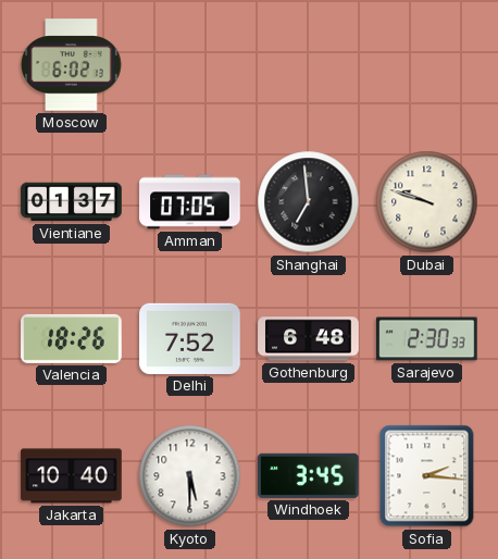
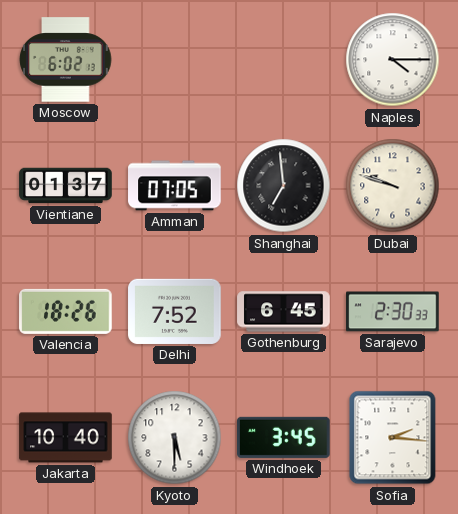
Naples: none -> 4:15 (393, 60)
Gothenburg: 6:48 -> 6:45 (284, 312)
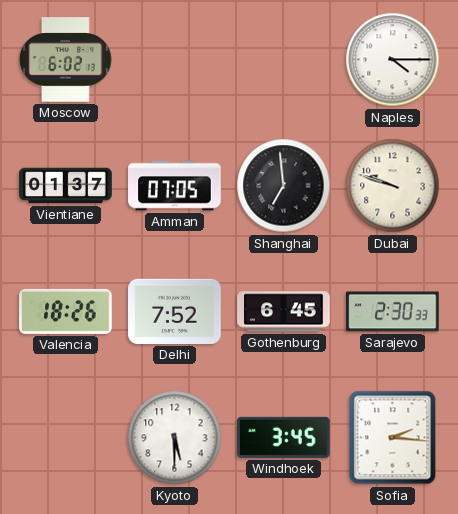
Jakarta: 10:40 -> none (66, 438)
